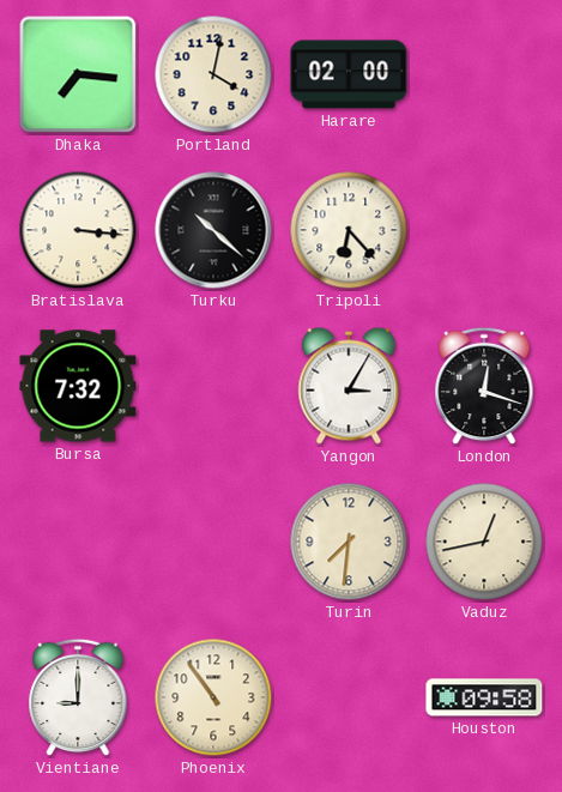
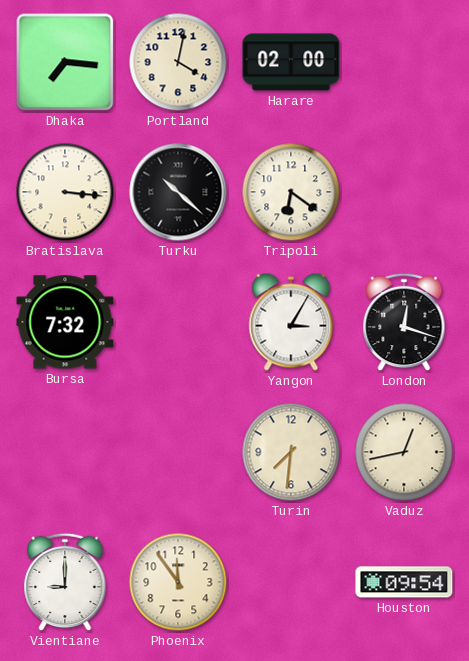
Tripoli: 6:23 -> 6:21 (291, 192)
Phoenix: 10:54 -> 11:54 (178, 582)
Houston: 09:58 -> 09:54 (404, 582)
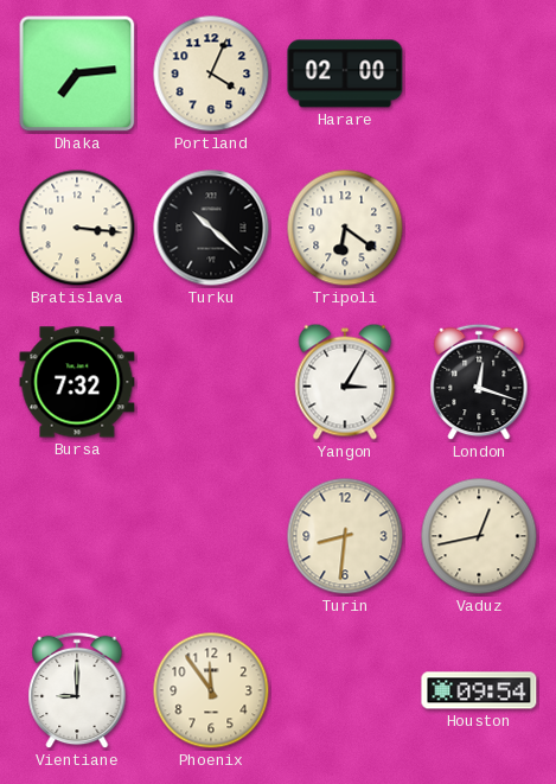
Dhaka: 7:16 -> 7:14 (77, 74)
Portland: 4:02 -> 4:04 (211, 74)
Turin: 7:31 -> 8:31 (345, 536)
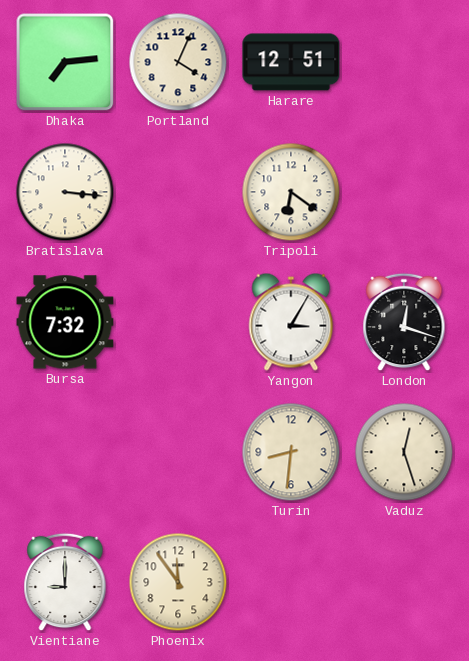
Harare: 02:00 -> 12:51 (291, 62)
Turku: 10:22 -> none (211, 228)
Vaduz: 12:43 -> 12:27 (404, 452)
Houston: 09:54 -> none (479, 690)
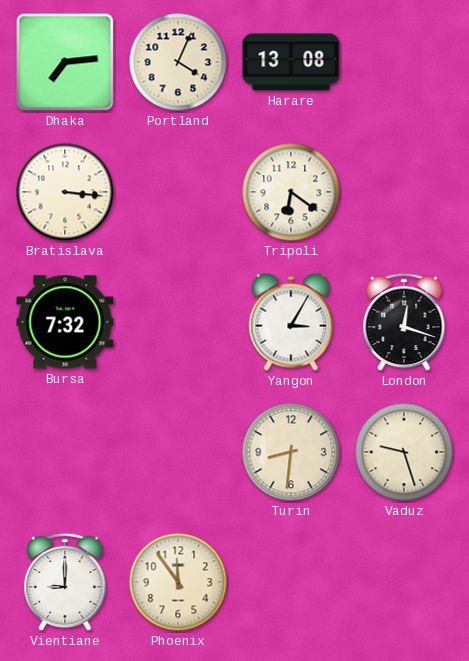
Harare: 12:51 -> 13:08 (291, 62)
Vaduz: 12:27 -> 9:27 (404, 452)
